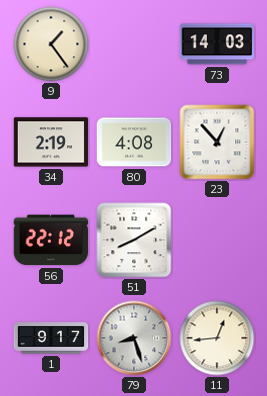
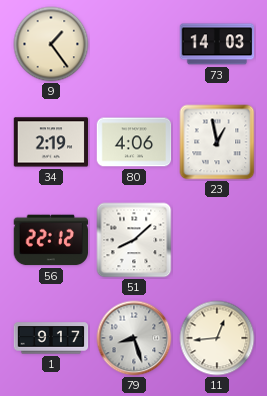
80: 4:08 -> 4:06 (134, 142)
23: 12:53 -> 12:58 (217, 142)
51: 8:10 -> 8:08 (134, 240)
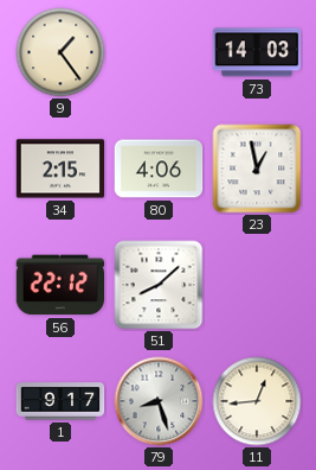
34: 2:19 -> 2:15 (60, 169)
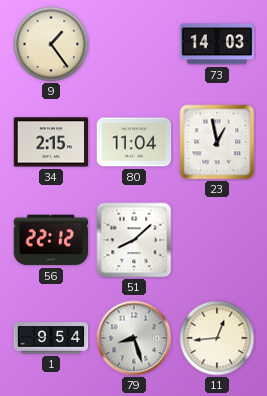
80: 4:06 -> 11:04 (134, 142)
1: 9:17 -> 9:54 (51, 338)
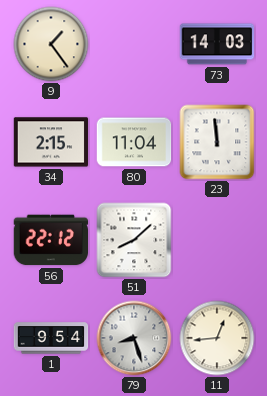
23: 12:58 -> 11:59 (217, 142)
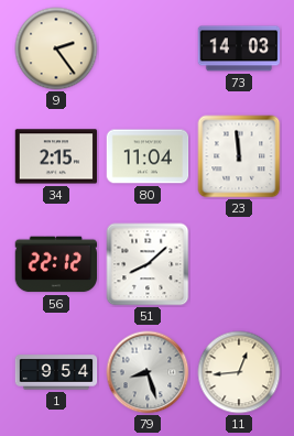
9: 1:24 -> 2:24 (56, 48)
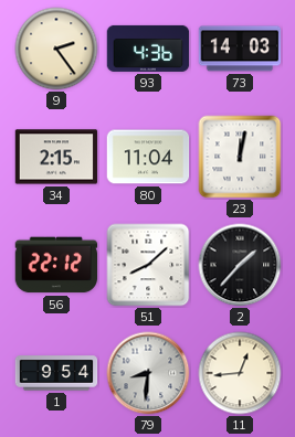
93: none -> 4:36 (148, 49)
23: 11:59 -> 12:02 (240, 157)
2: none -> 1:37 (240, 265)
79: 8:27 -> 8:31 (148, 373)
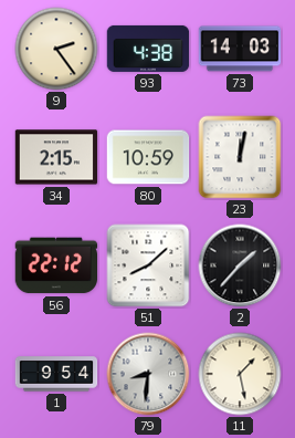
93: 4:36 -> 4:38 (148, 49)
80: 11:04 -> 10:59 (148, 157)
11: 12:44 -> 1:28 (240, 374)
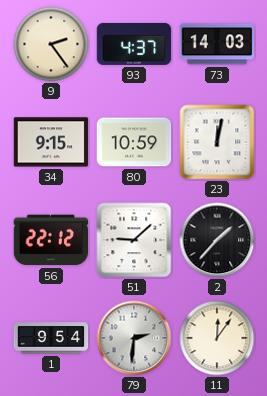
93: 4:38 -> 4:37 (134, 44)
34: 2:15 -> 9:15 (51, 142)
51: 8:08 -> 9:08 (134, 240)
79: 8:31 -> 2:31 (134, 338)
11: 1:28 -> 12:06 (217, 338)
